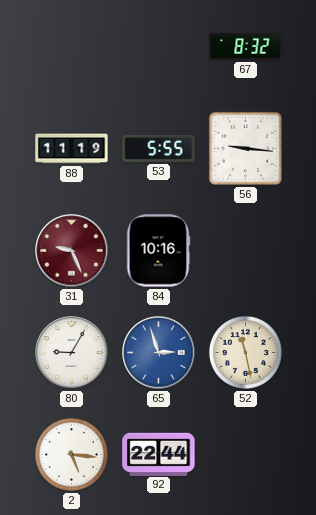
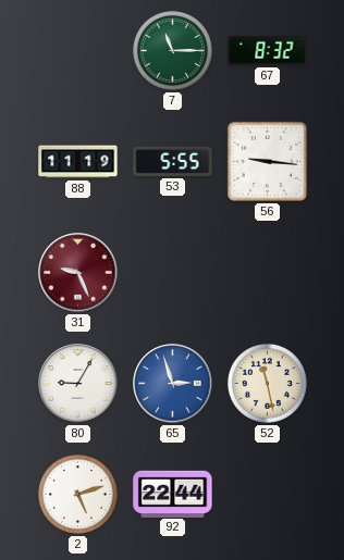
7: none -> 11:15 (172, 50)
84: 10:16 -> none (158, 251)
2: 5:16 -> 5:12 (77, 494)
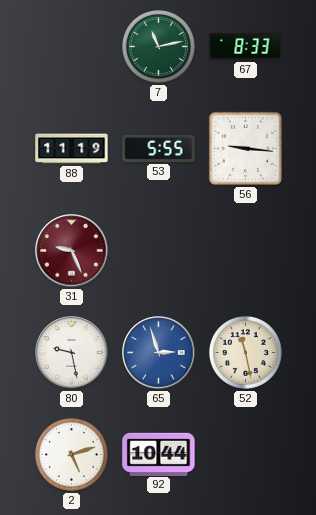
7: 11:15 -> 11:13 (158, 46)
67: 8:32 -> 8:33 (246, 47)
80: 9:05 -> 9:28 (72, 353)
92: 22:44 -> 10:44 (159, 454)
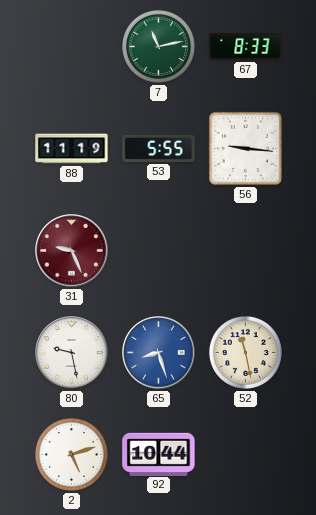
65: 2:57 -> 8:27 (159, 353)
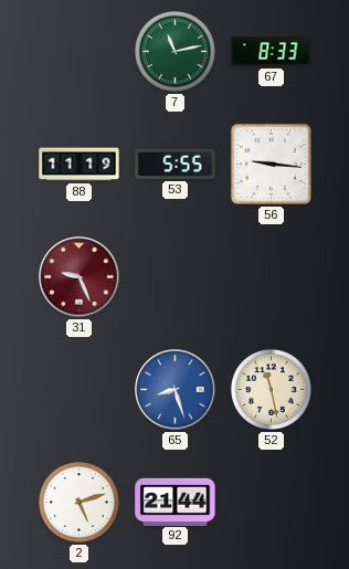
80: 9:28 -> none (72, 353)
92: 10:44 -> 21:44 (176, 502)
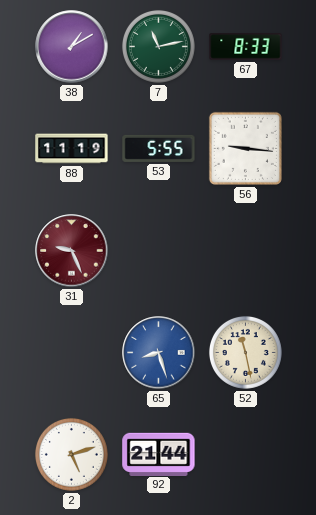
38: none -> 1:10 (72, 47)
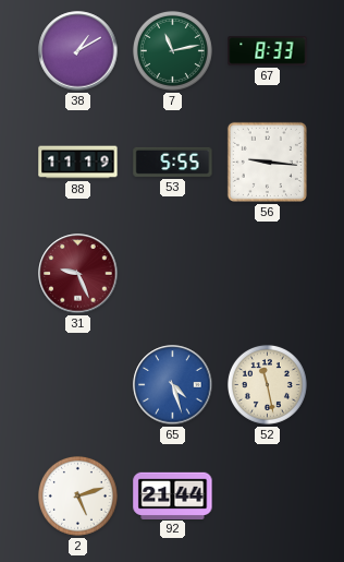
65: 8:27 -> 4:27 (173, 385)
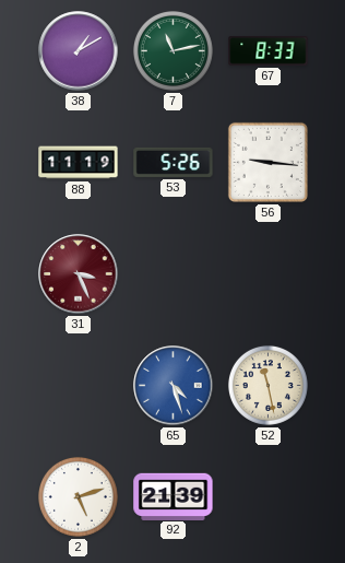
53: 5:55 -> 5:26 (174, 162)
31: 9:26 -> 3:26 (79, 274)
92: 21:44 -> 21:39 (174, 496)
